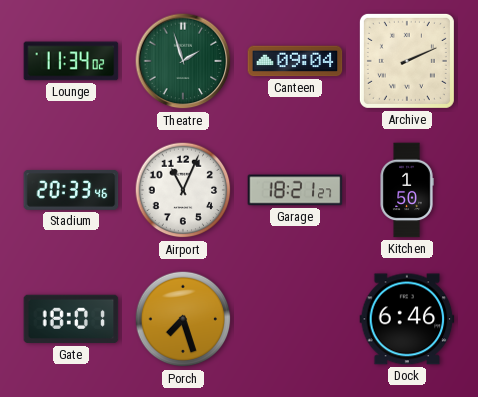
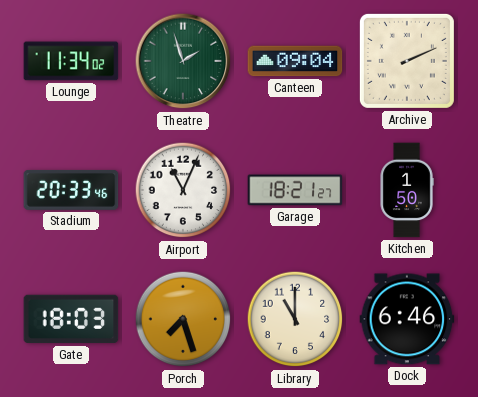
Gate: 18:01 -> 18:03 (71, 319)
Library: none -> 11:00 (295, 319)
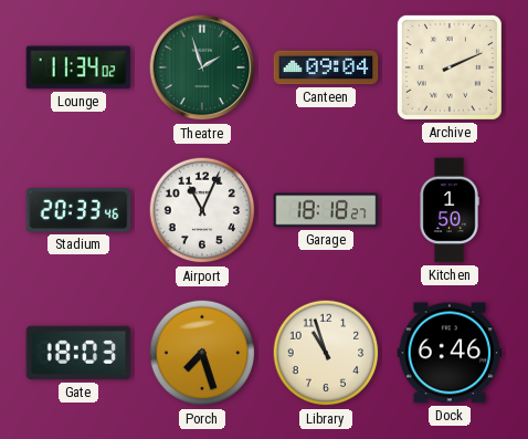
Garage: 18:21 -> 18:18 (326, 210)
Library: 11:00 -> 10:57 (326, 353)
